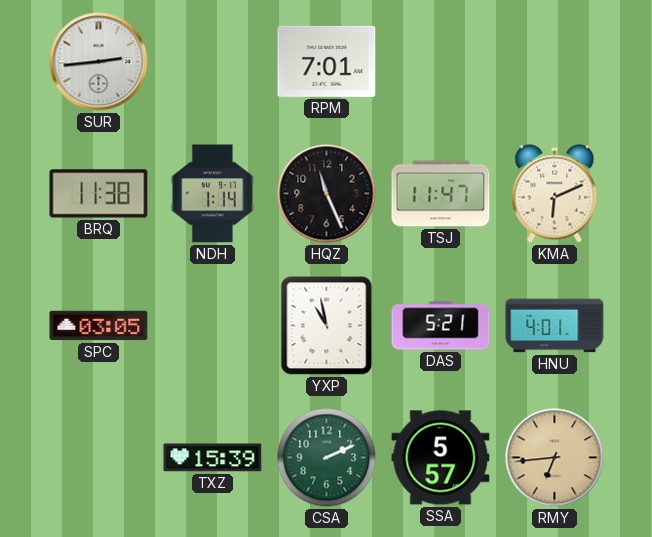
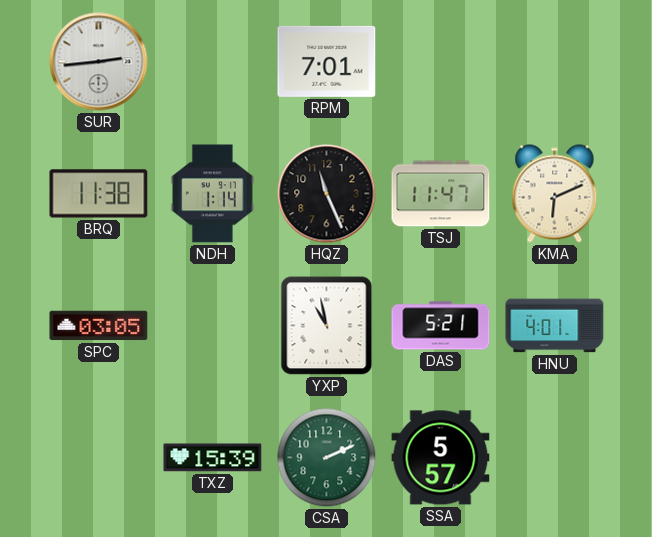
RMY: 6:44 -> none (555, 458)
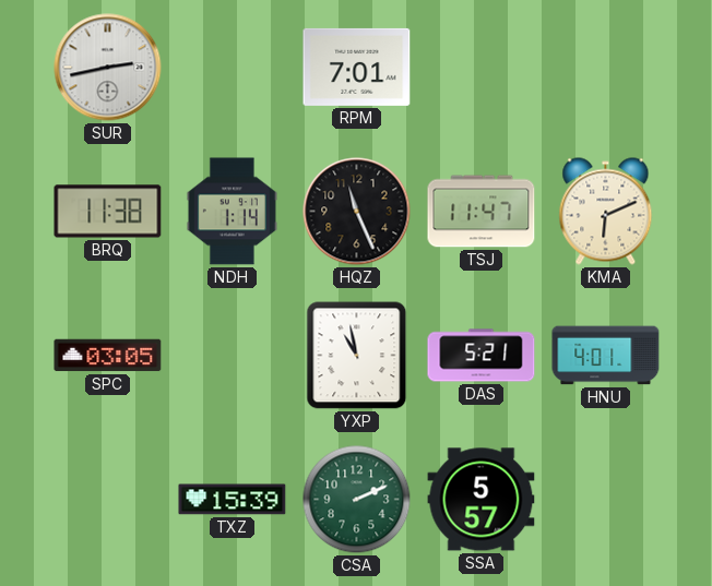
SUR: 2:44 -> 2:43 (108, 68)
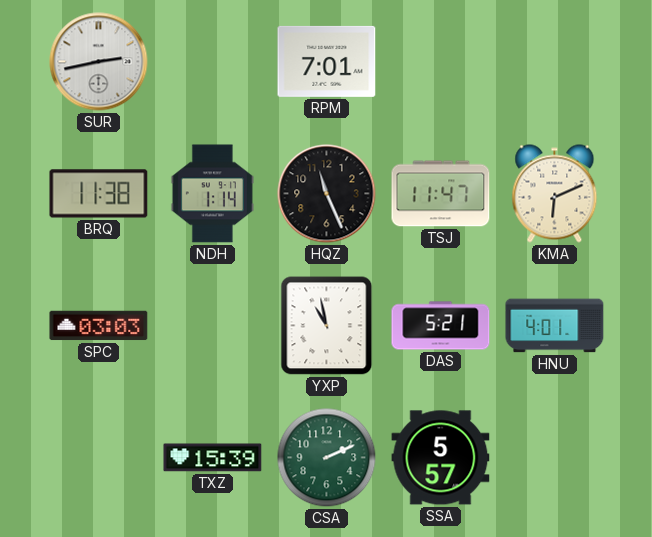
SPC: 03:05 -> 03:03 (99, 326)
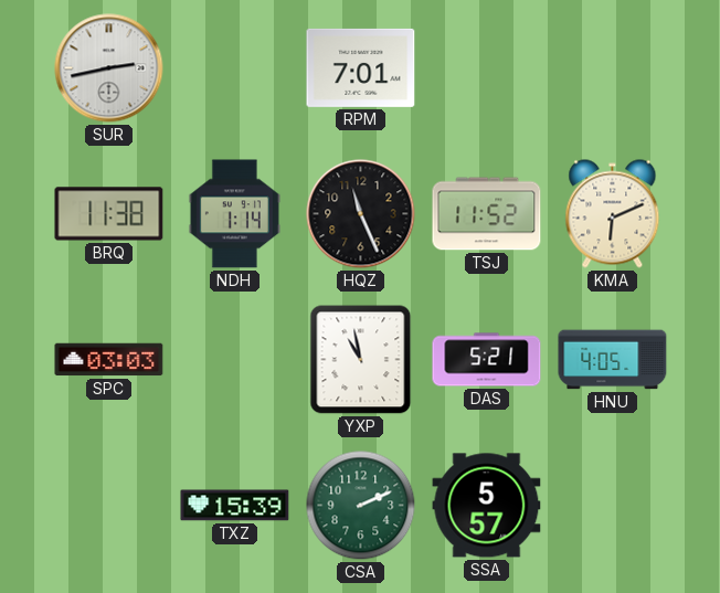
TSJ: 11:47 -> 11:52 (487, 214)
HNU: 4:01 -> 4:05 (613, 360)
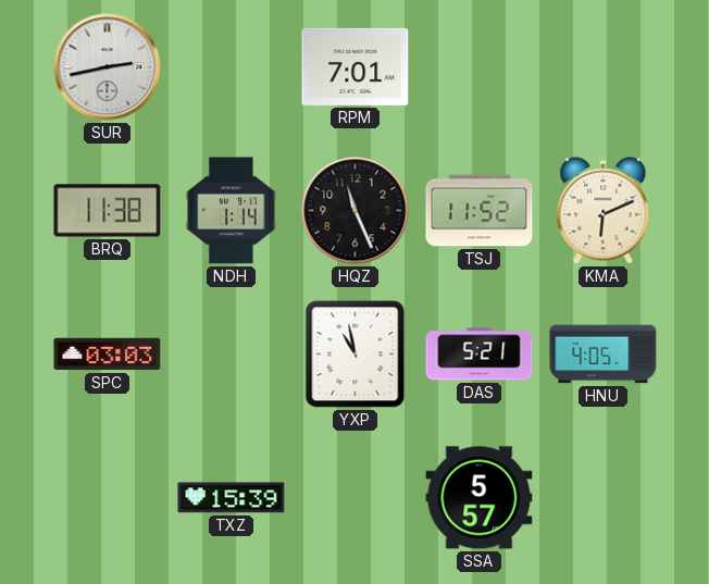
CSA: 2:11 -> none (361, 506)
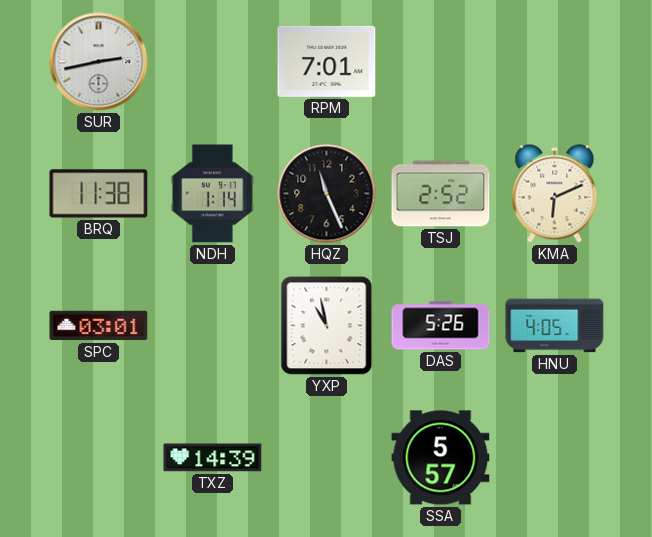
TSJ: 11:52 -> 2:52 (441, 194)
SPC: 03:03 -> 03:01 (99, 326)
DAS: 5:21 -> 5:26 (441, 326)
TXZ: 15:39 -> 14:39 (213, 458)
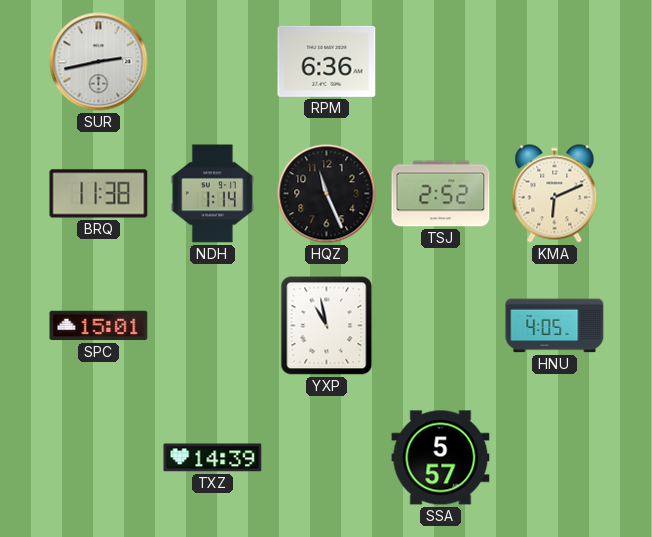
RPM: 7:01 -> 6:36 (327, 61)
SPC: 03:01 -> 15:01 (99, 326)
DAS: 5:26 -> none (441, 326)
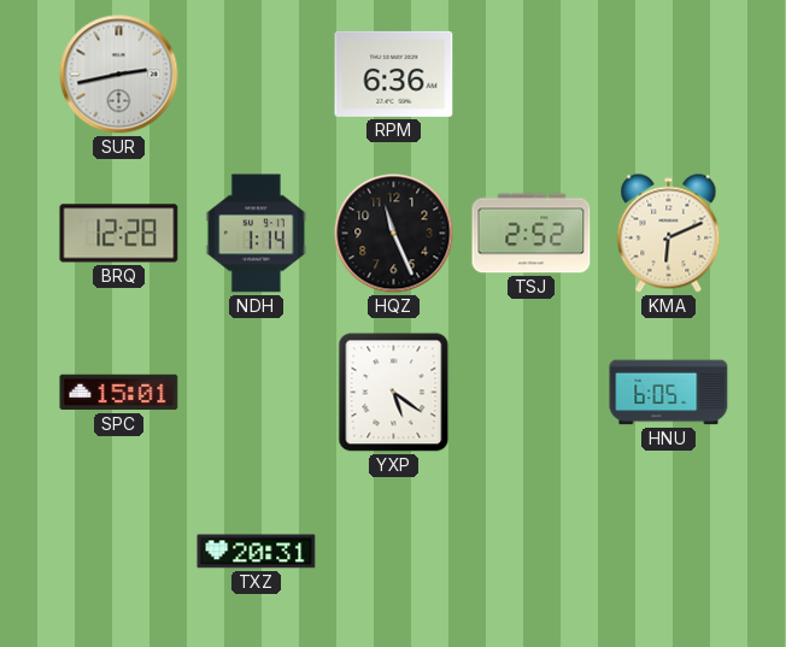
BRQ: 11:38 -> 12:28 (119, 234)
YXP: 10:58 -> 5:21 (394, 393)
HNU: 4:05 -> 6:05 (669, 393)
TXZ: 14:39 -> 20:31 (257, 552)
SSA: 5:57 -> none (441, 458)
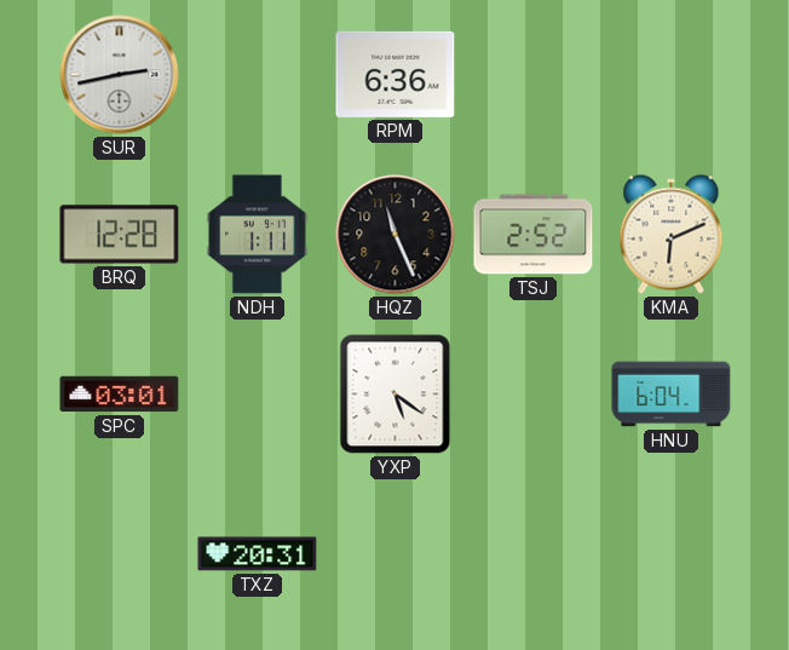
NDH: 1:14 -> 1:11 (257, 235)
SPC: 15:01 -> 03:01 (120, 395)
HNU: 6:05 -> 6:04 (672, 395)
